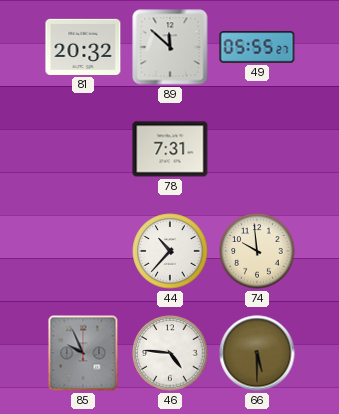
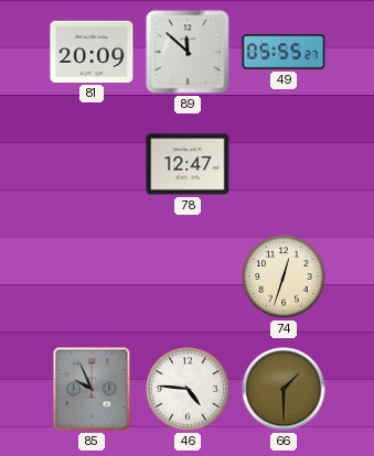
81: 20:32 -> 20:09 (92, 52)
78: 7:31 -> 12:47 (188, 164)
44: 10:37 -> none (170, 251)
74: 9:59 -> 12:33 (284, 276)
66: 5:30 -> 1:30 (284, 389)
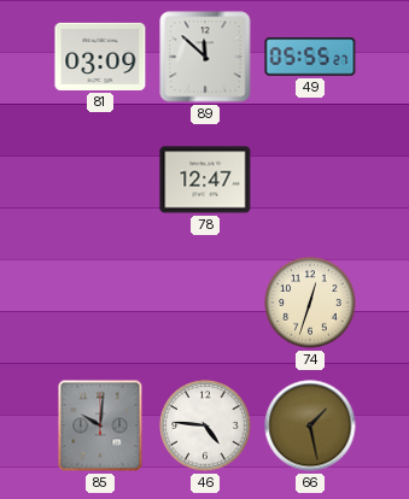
81: 20:09 -> 03:09 (100, 57)
85: 9:56 -> 10:01 (100, 425)
66: 1:30 -> 1:28 (310, 425)
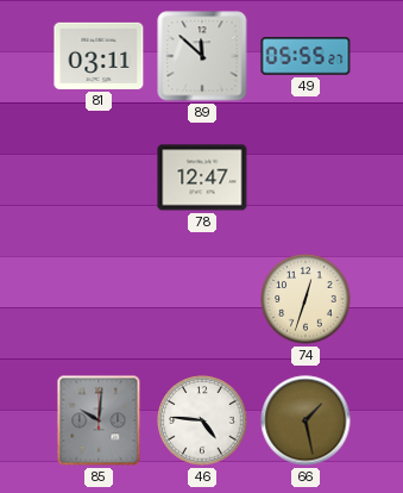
81: 03:09 -> 03:11 (99, 56)
